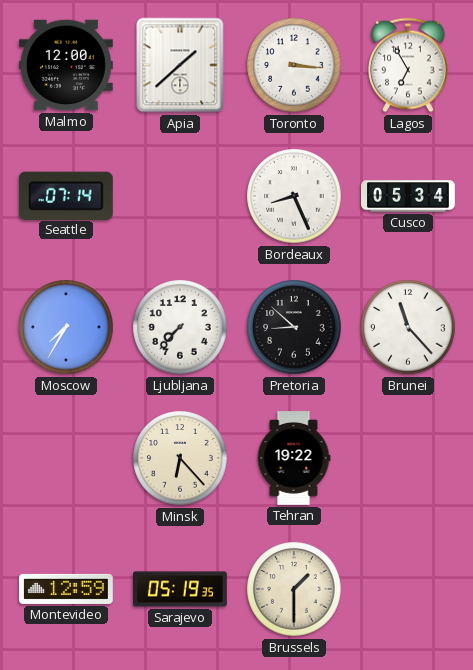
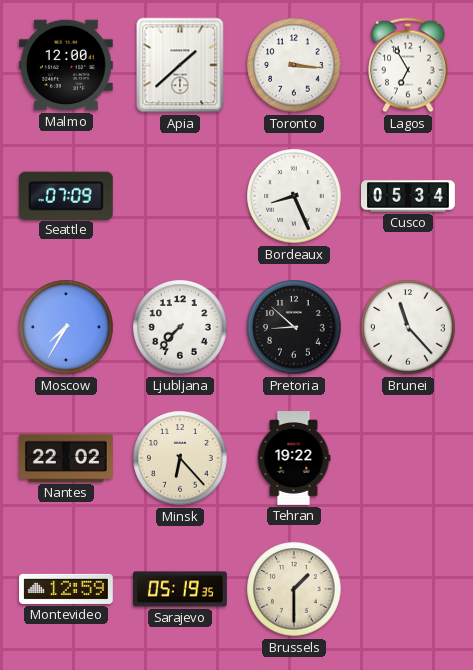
Seattle: 07:14 -> 07:09 (66, 195)
Nantes: none -> 22:02 (66, 458)
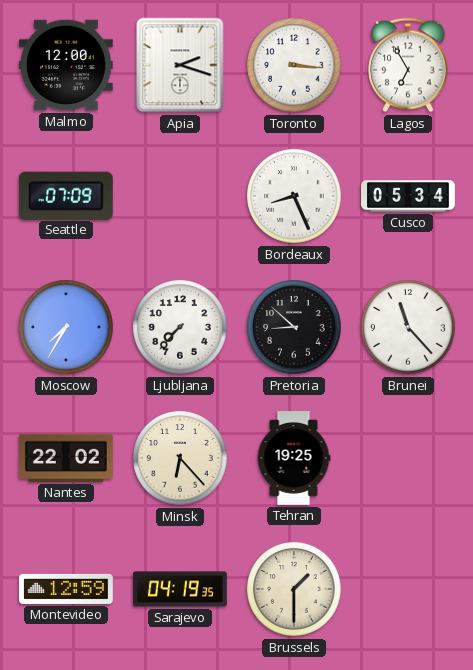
Apia: 1:38 -> 2:18 (180, 65)
Tehran: 19:22 -> 19:25 (294, 459)
Sarajevo: 05:19 -> 04:19 (181, 589)
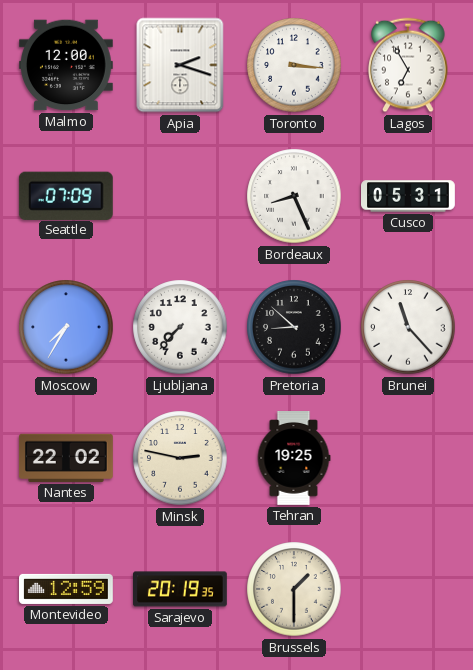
Cusco: 05:34 -> 05:31 (409, 196)
Minsk: 6:23 -> 2:47 (180, 458)
Sarajevo: 04:19 -> 20:19 (181, 589)
